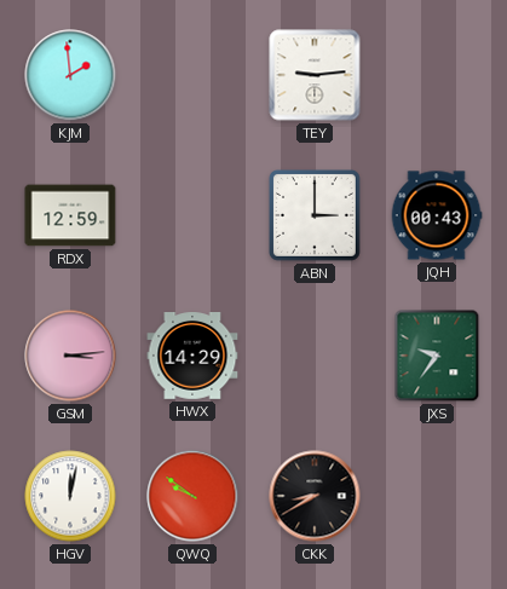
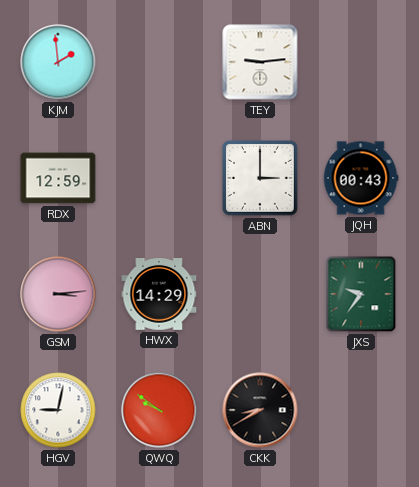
HGV: 12:02 -> 9:02 (58, 410)
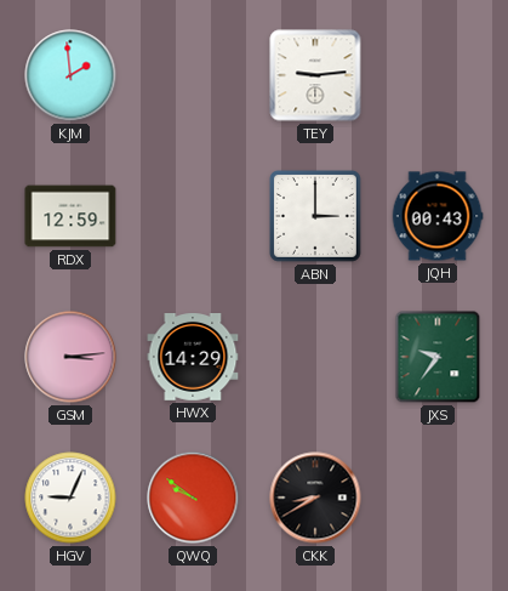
HGV: 9:02 -> 9:04 (70, 498)
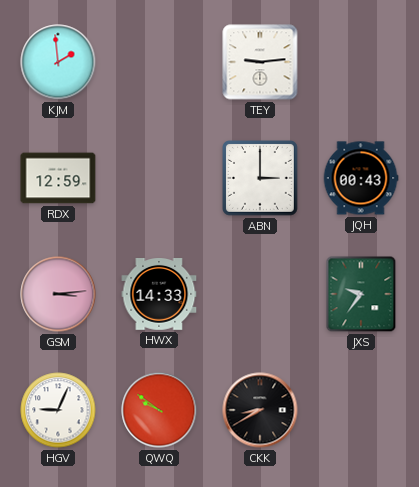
HWX: 14:29 -> 14:33 (159, 295)
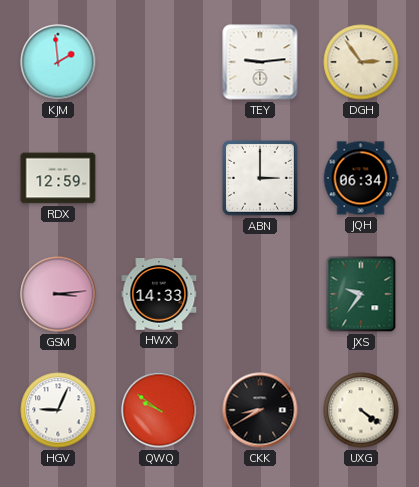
DGH: none -> 2:54 (361, 62)
JQH: 00:43 -> 06:34 (361, 178)
UXG: none -> 4:21 (361, 410)
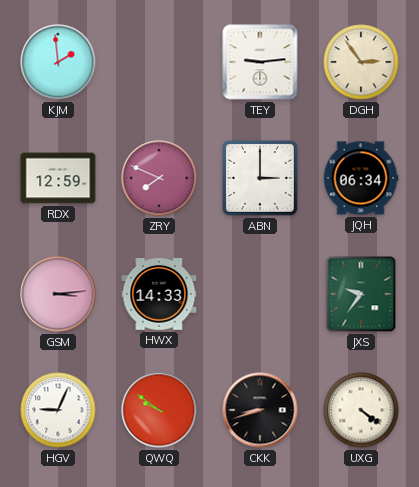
ZRY: none -> 7:49 (159, 178)
CKK: 8:40 -> 8:42 (260, 410)
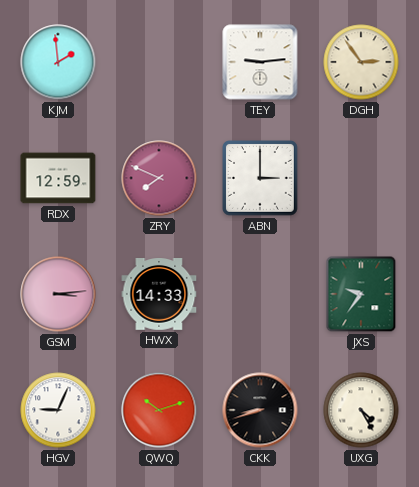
JQH: 06:34 -> none (361, 178)
QWQ: 9:51 -> 10:12 (159, 410)
UXG: 4:21 -> 4:25 (361, 410)
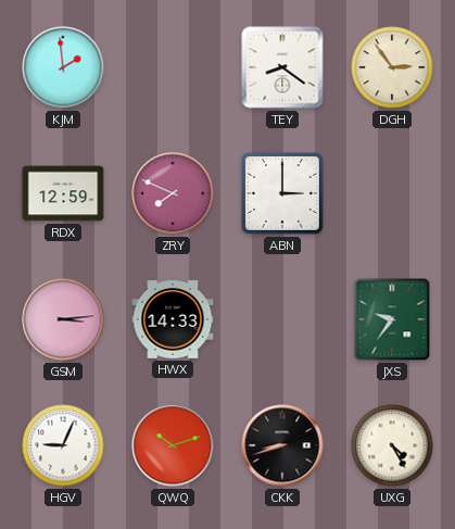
TEY: 9:14 -> 8:21 (282, 67)
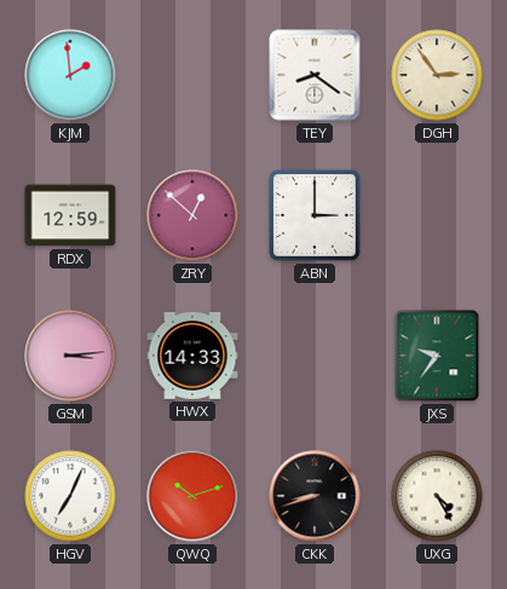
ZRY: 7:49 -> 12:52 (192, 215)
HGV: 9:04 -> 7:04 (70, 496)
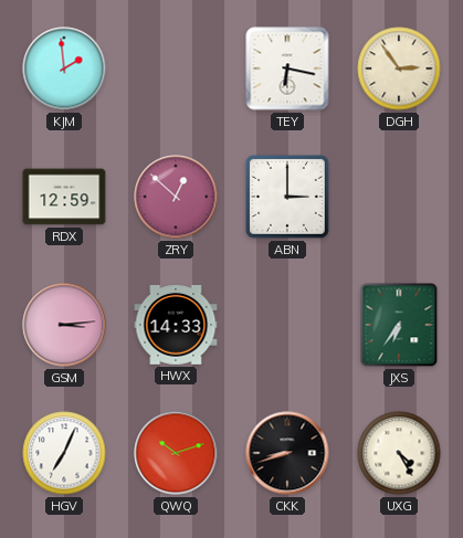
TEY: 8:21 -> 6:17 (287, 68)
JXS: 9:36 -> 6:36 (399, 325)
